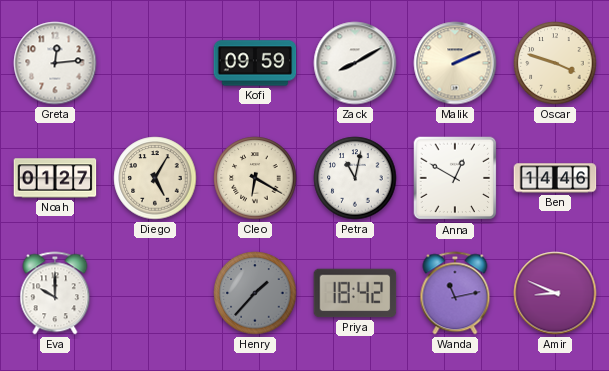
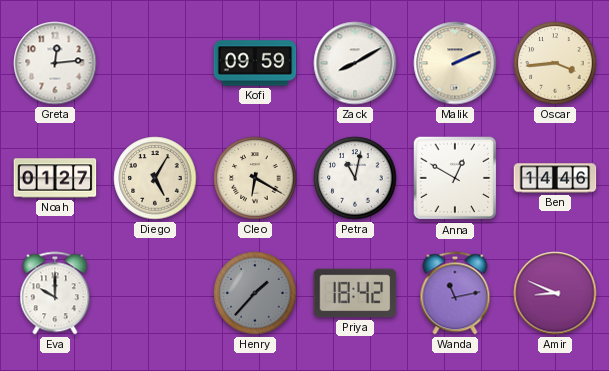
Oscar: 3:48 -> 3:44 (555, 63)
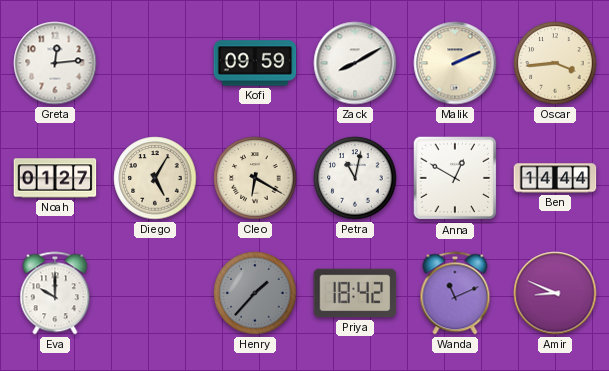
Ben: 14:46 -> 14:44 (555, 178)
Wanda: 11:13 -> 11:11 (455, 293)
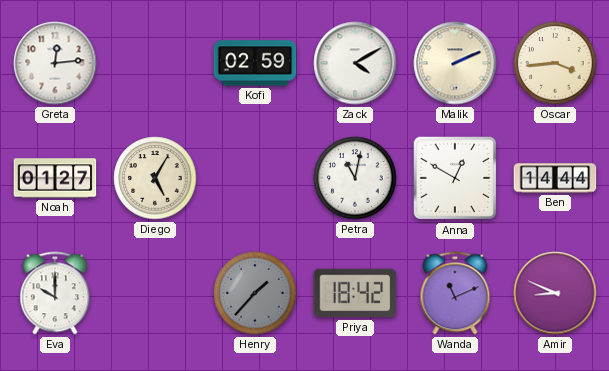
Kofi: 09:59 -> 02:59 (255, 63)
Zack: 8:10 -> 4:10 (355, 63)
Cleo: 6:20 -> none (255, 178)
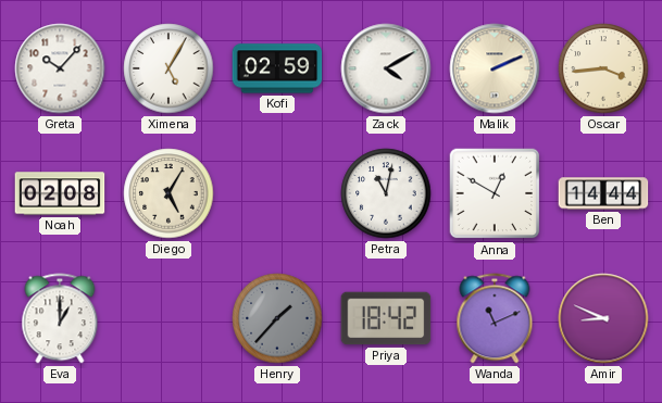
Greta: 12:14 -> 10:07 (60, 68)
Ximena: none -> 5:05 (168, 68)
Noah: 01:27 -> 02:08 (60, 193)
Eva: 10:00 -> 1:00 (60, 318)
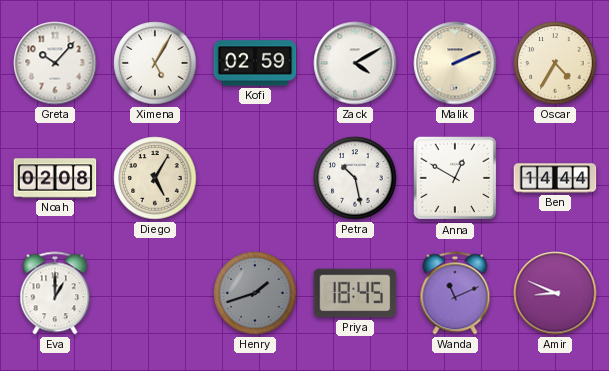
Oscar: 3:44 -> 4:35 (555, 63)
Petra: 11:02 -> 10:28 (355, 178)
Henry: 1:37 -> 1:42 (255, 293)
Priya: 18:42 -> 18:45 (355, 293)
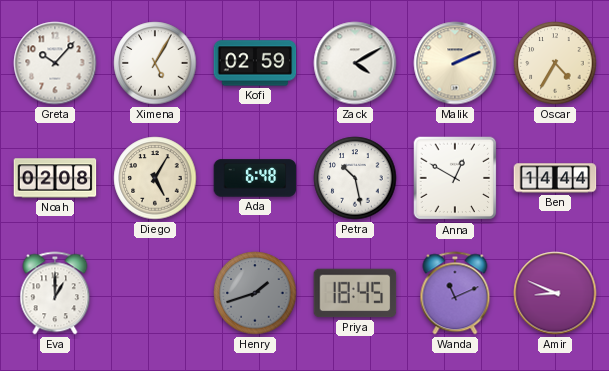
Ada: none -> 6:48 (255, 178)
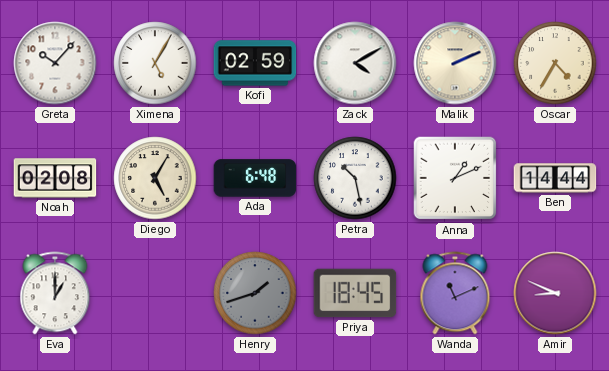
Anna: 12:50 -> 1:11 (455, 178)
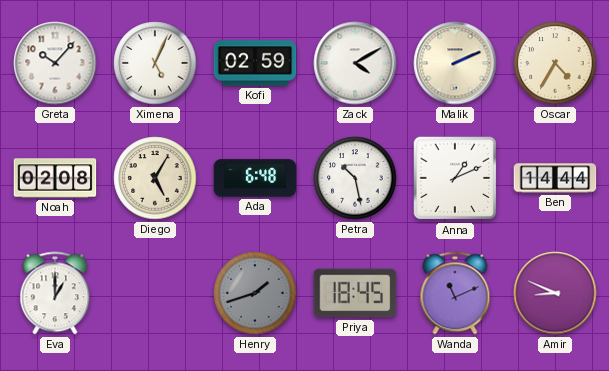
Ximena: 5:05 -> 5:04 (155, 63)
